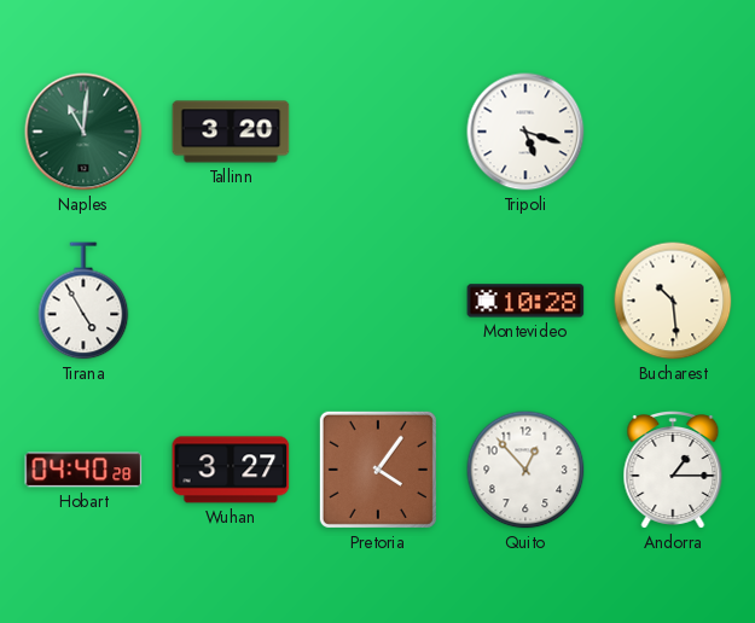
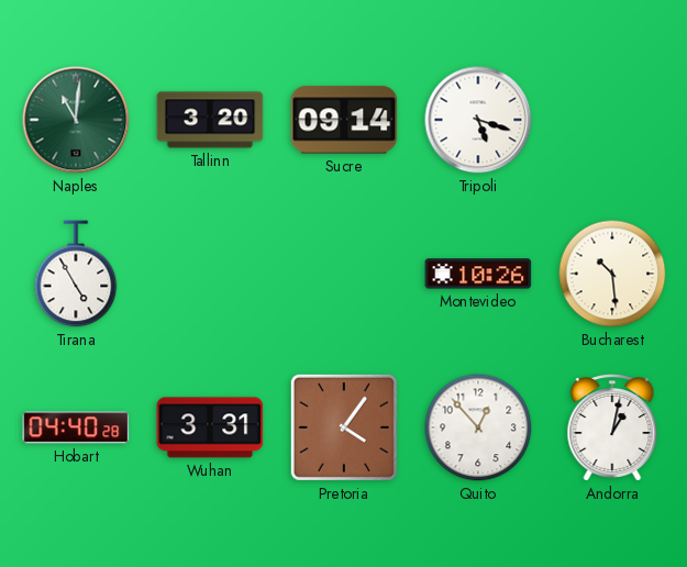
Sucre: none -> 09:14 (344, 120)
Montevideo: 10:28 -> 10:26 (478, 274)
Wuhan: 3:27 -> 3:31 (210, 427)
Andorra: 1:15 -> 1:02 (612, 429)
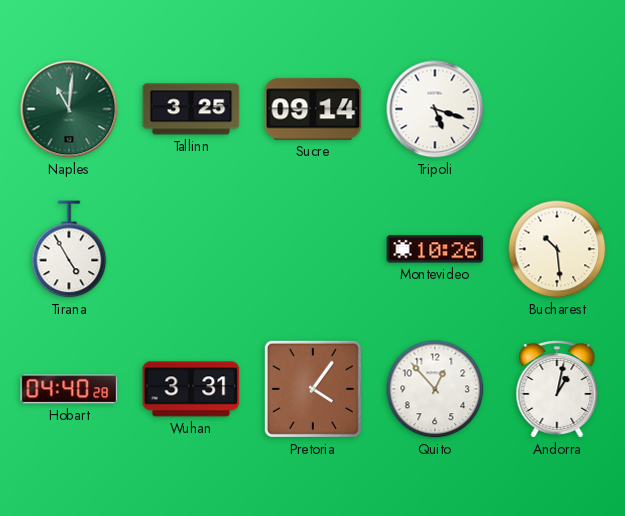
Tallinn: 3:20 -> 3:25 (191, 109)
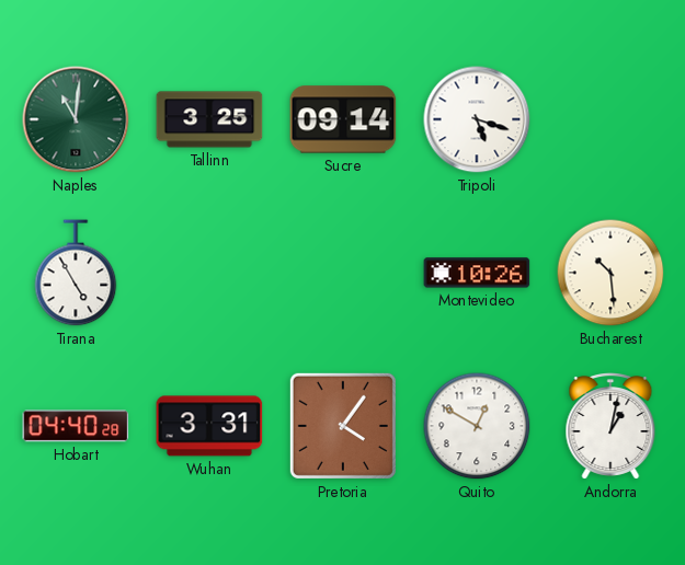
Quito: 12:53 -> 12:50 (477, 426)
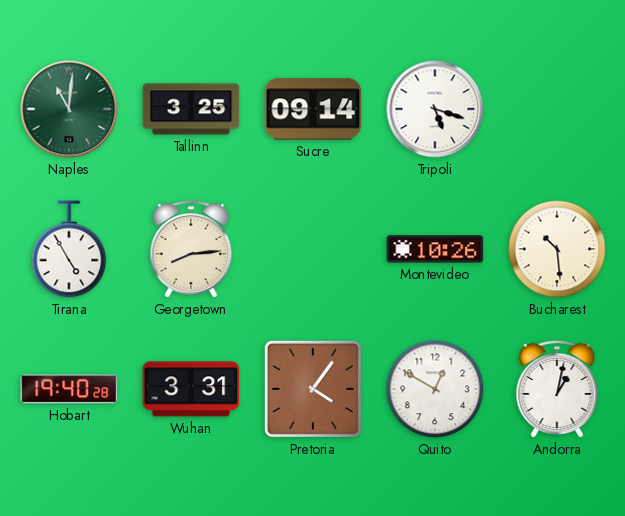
Georgetown: none -> 8:14 (191, 250)
Hobart: 04:40 -> 19:40 (69, 389)
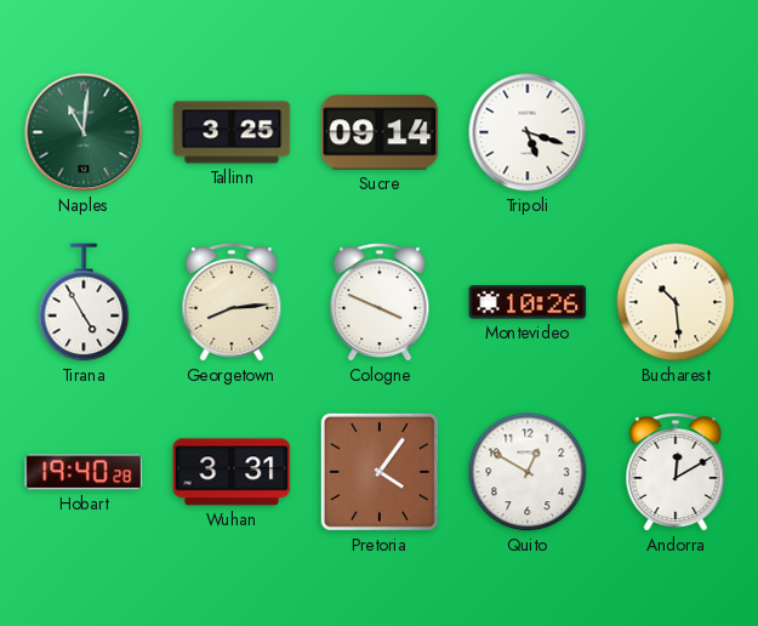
Cologne: none -> 3:49 (380, 303)
Andorra: 1:02 -> 12:10 (676, 473)
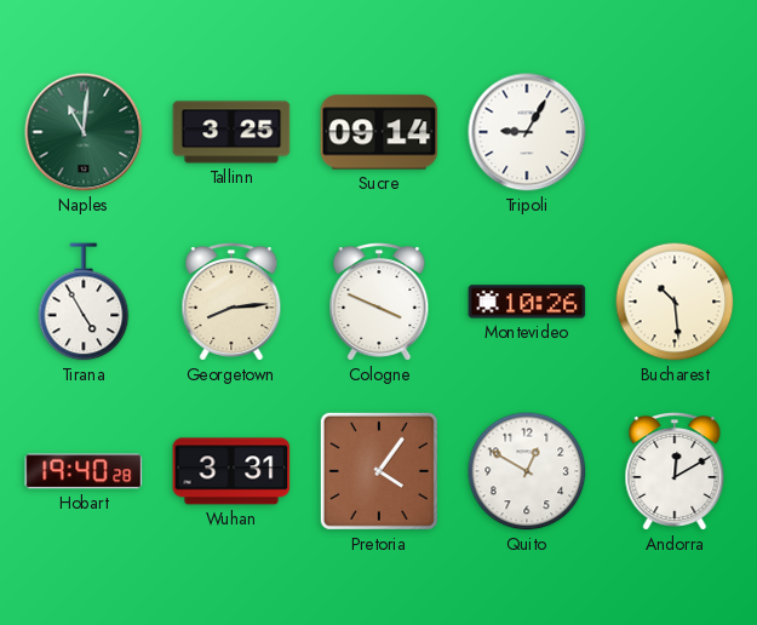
Tripoli: 5:18 -> 9:05 (527, 132)
